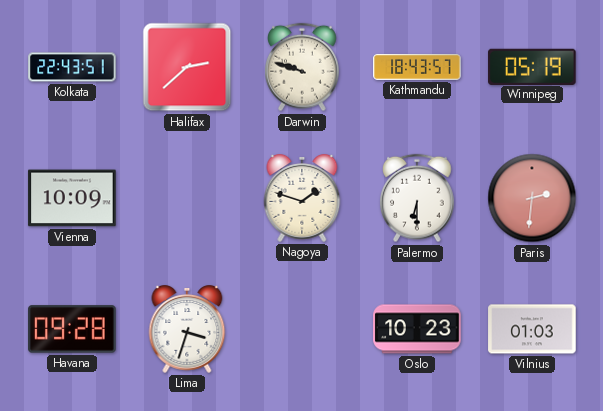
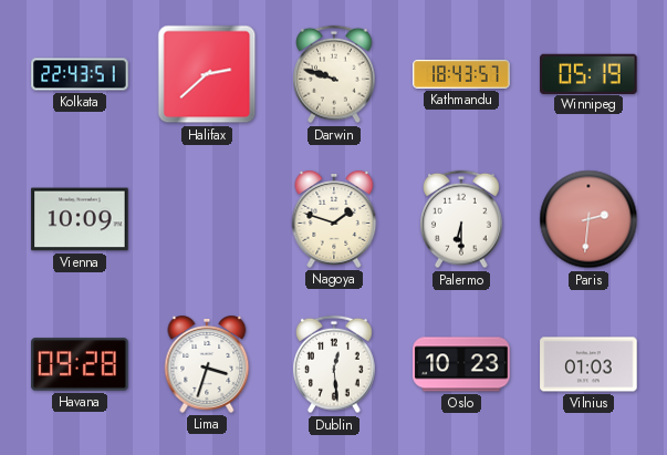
Dublin: none -> 12:29 (335, 364)
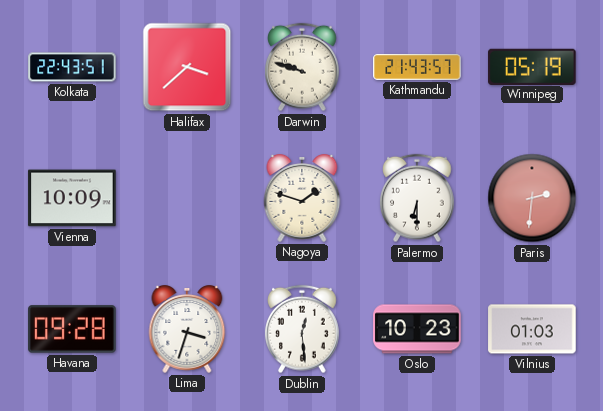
Halifax: 2:38 -> 3:38 (187, 67)
Kathmandu: 18:43 -> 21:43 (417, 67)
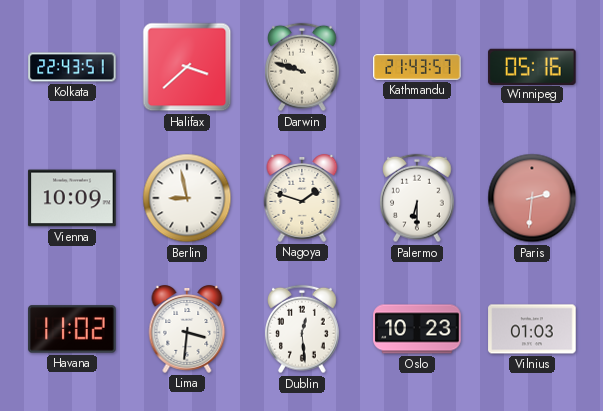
Winnipeg: 05:19 -> 05:16 (532, 66)
Berlin: none -> 8:58 (187, 198)
Havana: 09:28 -> 11:02 (72, 329)
Lima: 3:33 -> 3:31 (187, 330)
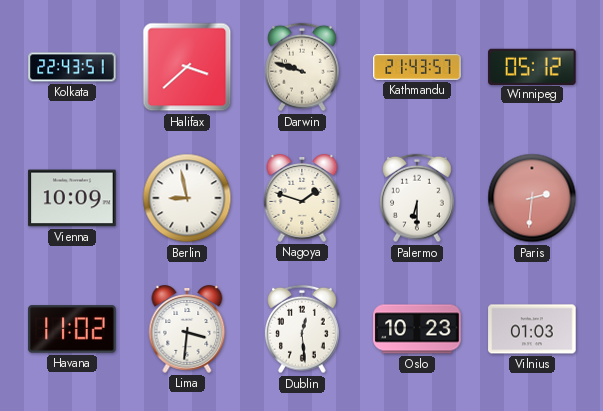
Winnipeg: 05:16 -> 05:12 (532, 66)
